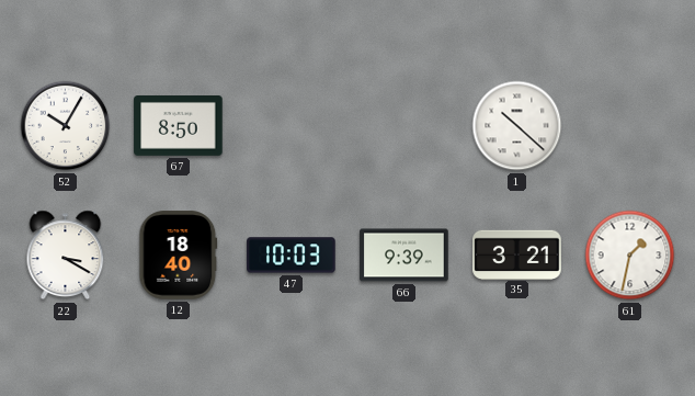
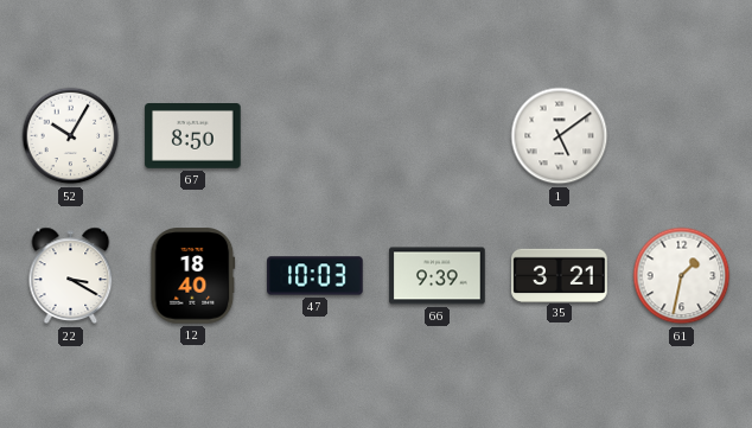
1: 10:22 -> 5:09 (560, 136)
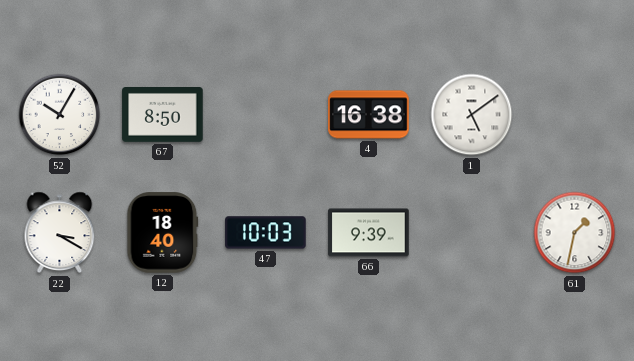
4: none -> 16:38 (369, 115)
35: 3:21 -> none (560, 275)
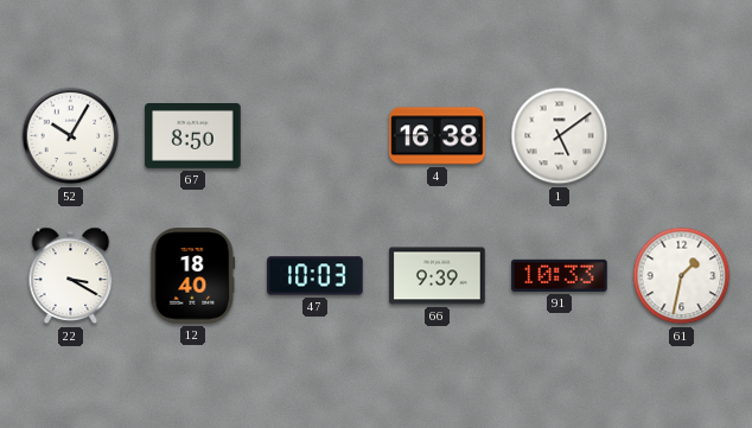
91: none -> 10:33 (560, 275)
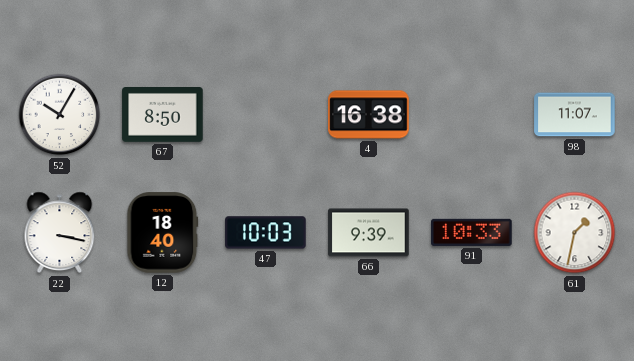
1: 5:09 -> none (560, 136)
98: none -> 11:07 (575, 115)
22: 3:20 -> 3:17 (60, 233)
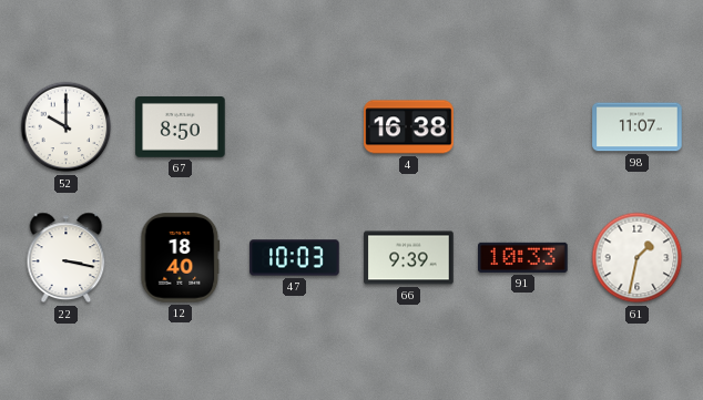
52: 10:05 -> 10:00 (67, 127)
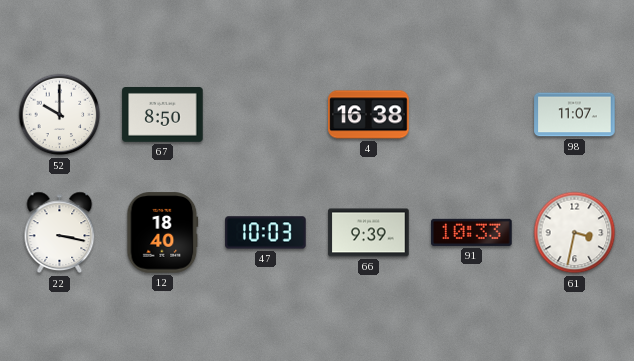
61: 1:32 -> 3:32 (575, 233)
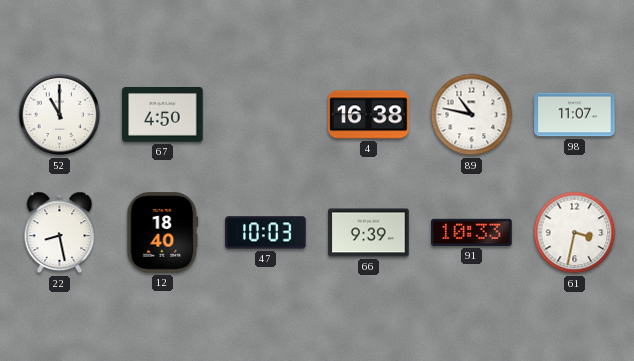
52: 10:00 -> 11:00 (60, 115)
67: 8:50 -> 4:50 (163, 115)
89: none -> 10:47 (472, 115)
22: 3:17 -> 8:28 (60, 233)
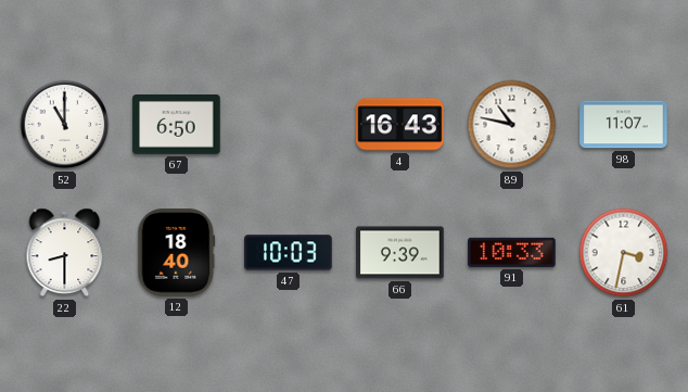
67: 4:50 -> 6:50 (177, 125)
4: 16:38 -> 16:43 (400, 125)
22: 8:28 -> 8:30 (65, 253)
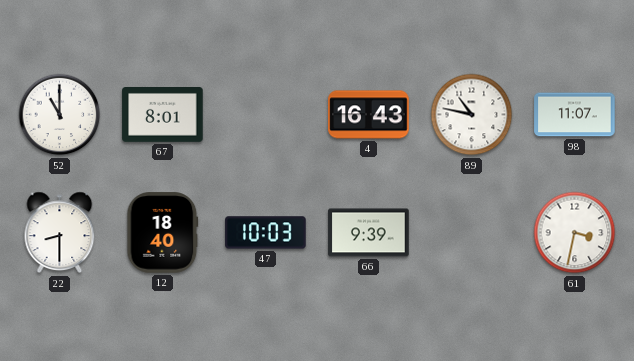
67: 6:50 -> 8:01 (163, 115)
91: 10:33 -> none (512, 252)
